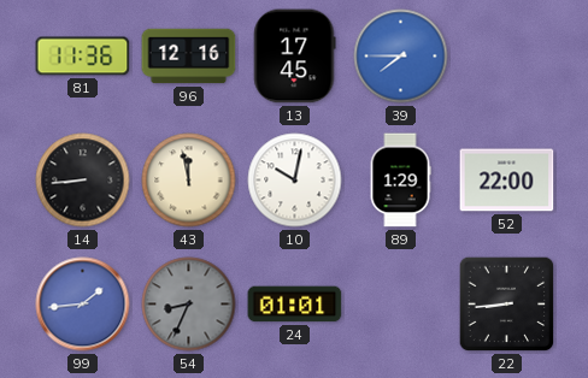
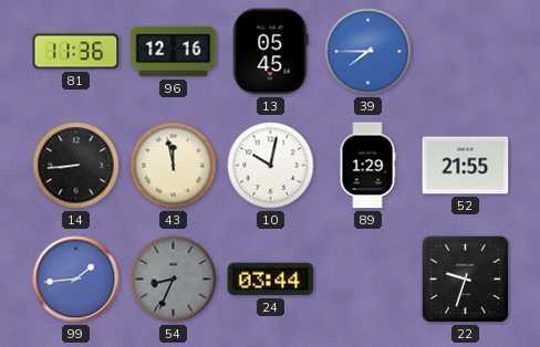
13: 17:45 -> 05:45 (270, 52)
52: 22:00 -> 21:55 (466, 166)
24: 01:01 -> 03:44 (271, 280)
22: 8:44 -> 9:33 (466, 280)
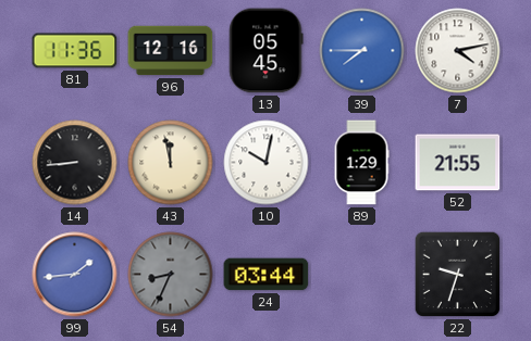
7: none -> 4:13 (458, 51)
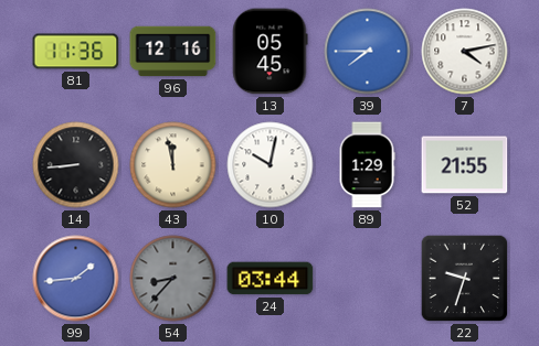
54: 8:34 -> 8:37 (173, 279)
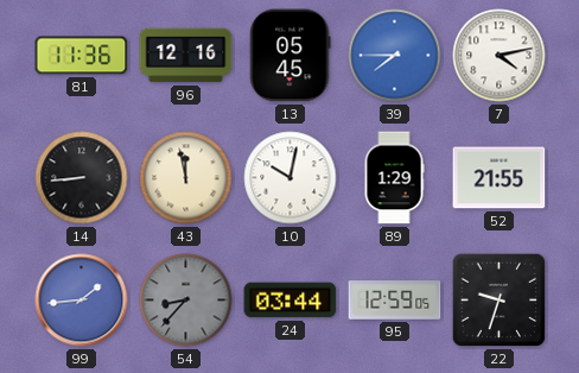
95: none -> 12:59 (395, 301)
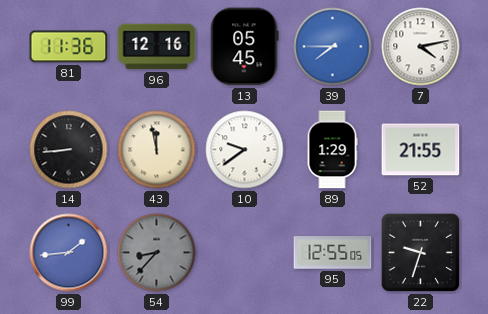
10: 10:02 -> 9:39 (245, 150)
24: 03:44 -> none (291, 301)
95: 12:59 -> 12:55 (333, 253)
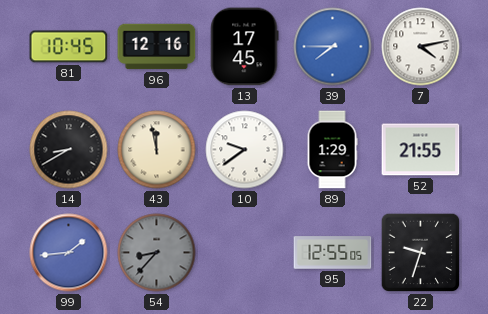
81: 11:36 -> 10:45 (69, 47)
13: 05:45 -> 17:45 (244, 47)
14: 8:44 -> 8:40 (69, 150)
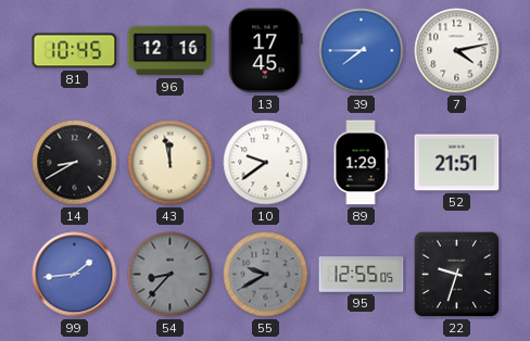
52: 21:55 -> 21:51 (457, 163)
55: none -> 9:40 (266, 275)
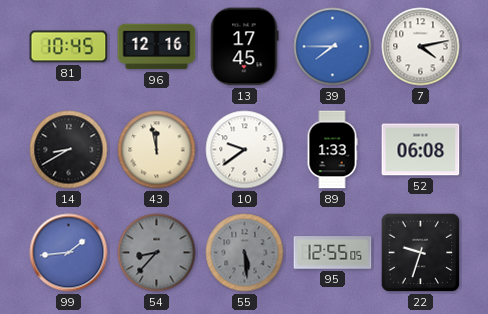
89: 1:29 -> 1:33 (332, 150)
52: 21:51 -> 06:08 (421, 150)
55: 9:40 -> 5:29 (245, 253)
